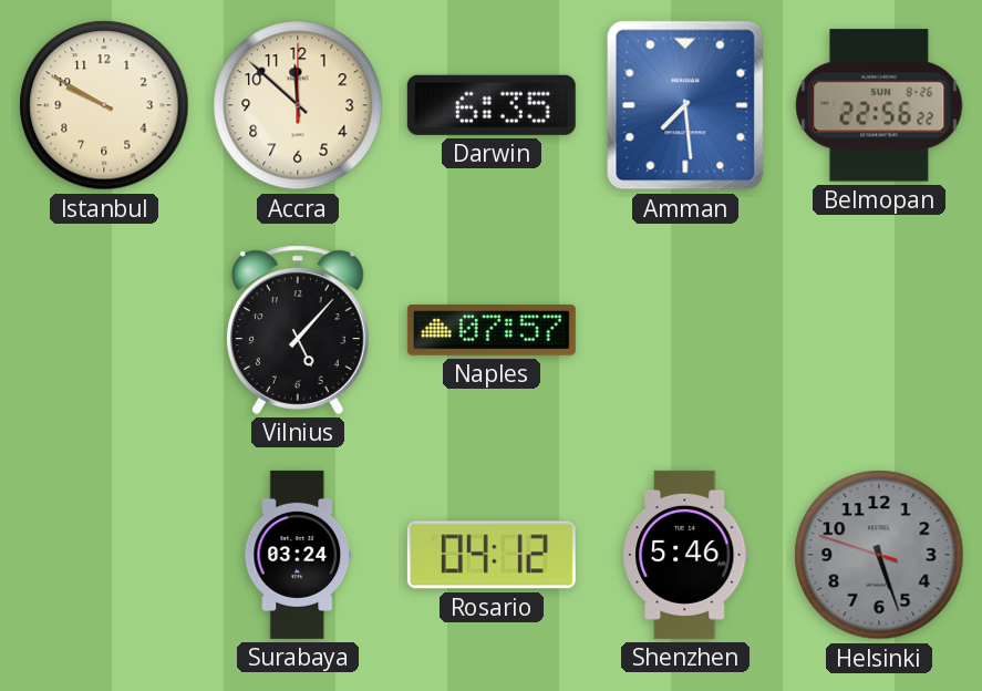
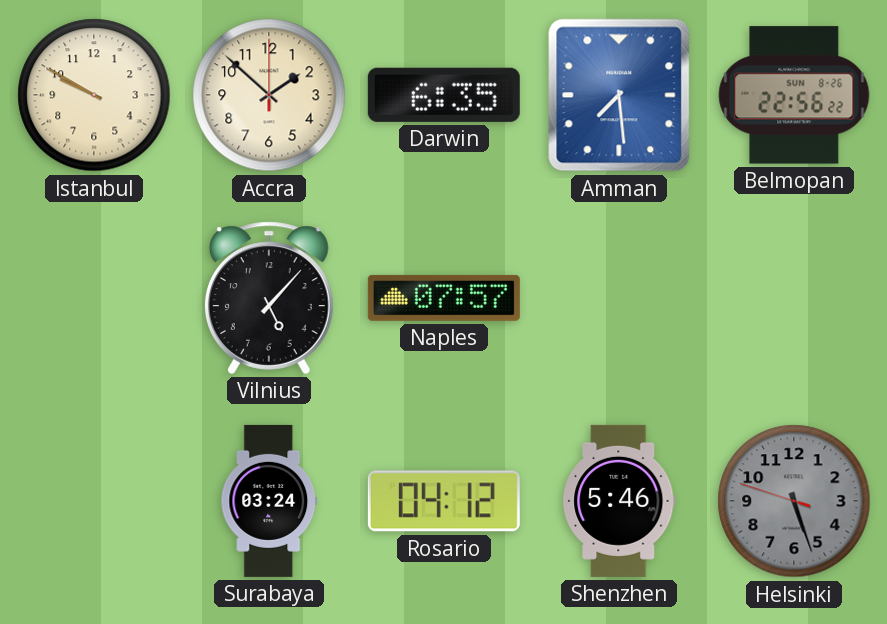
Accra: 11:52 -> 1:52 (269, 95)
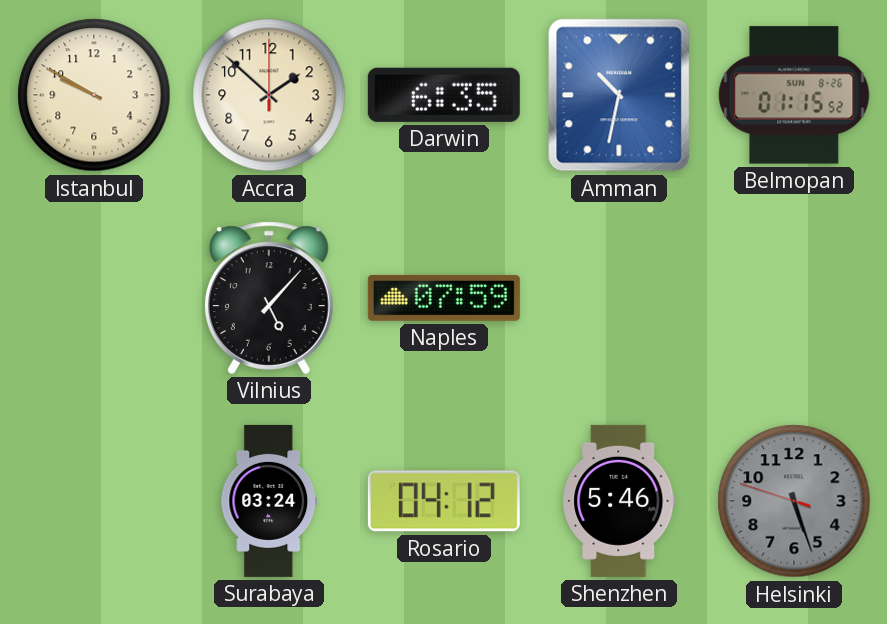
Amman: 7:29 -> 10:32 (619, 95)
Belmopan: 22:56 -> 01:15 (794, 95)
Naples: 07:57 -> 07:59 (444, 298)
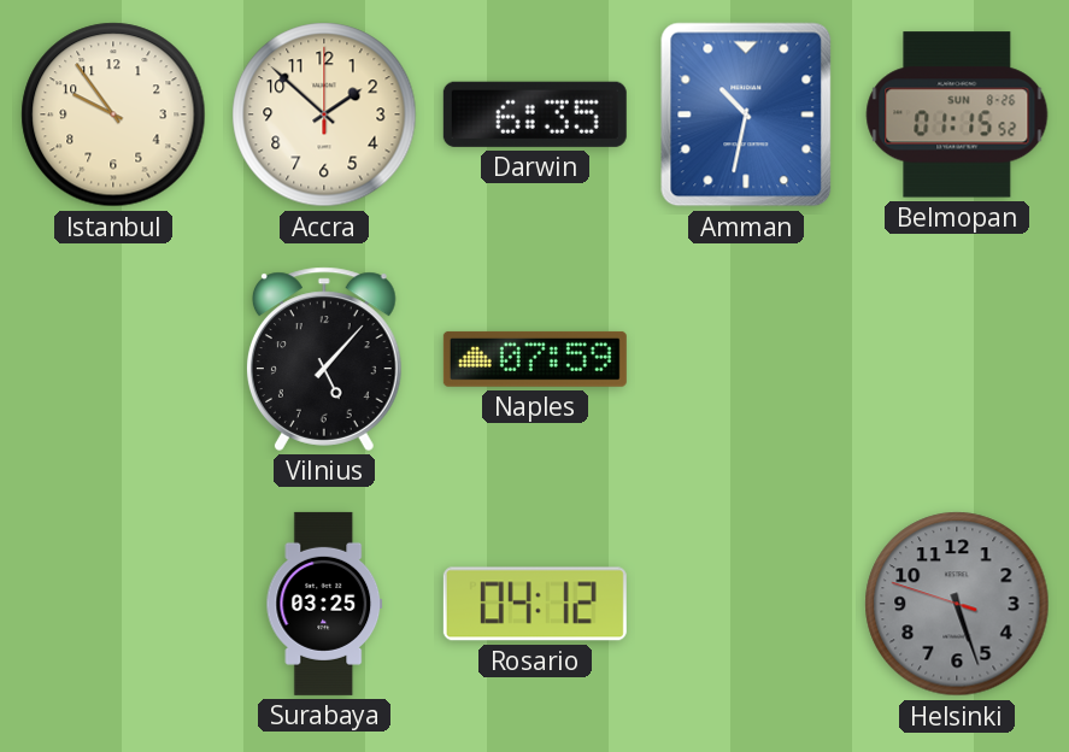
Istanbul: 9:50 -> 9:54 (113, 114)
Surabaya: 03:24 -> 03:25 (324, 604)
Shenzhen: 5:46 -> none (619, 501)
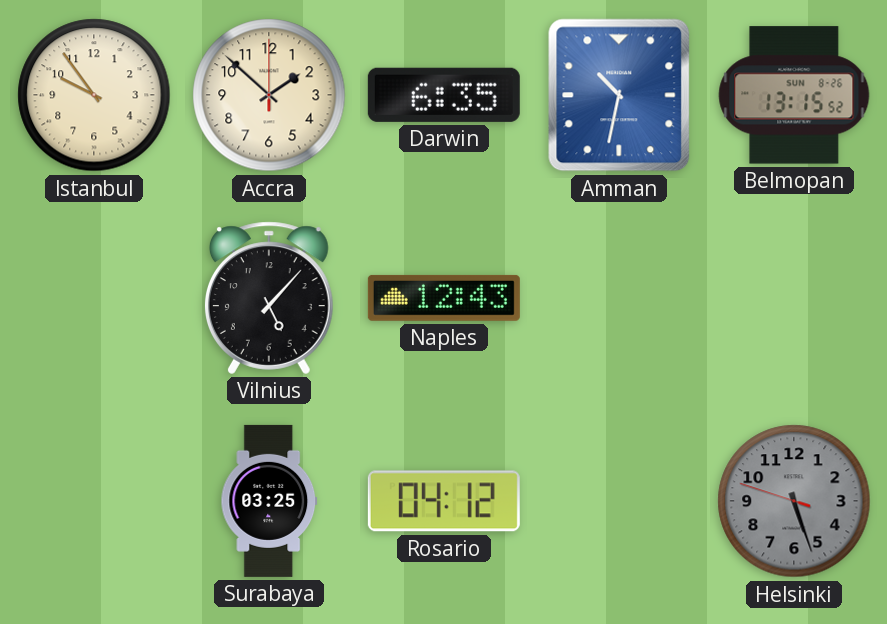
Belmopan: 01:15 -> 13:15 (794, 95)
Naples: 07:59 -> 12:43 (444, 298)
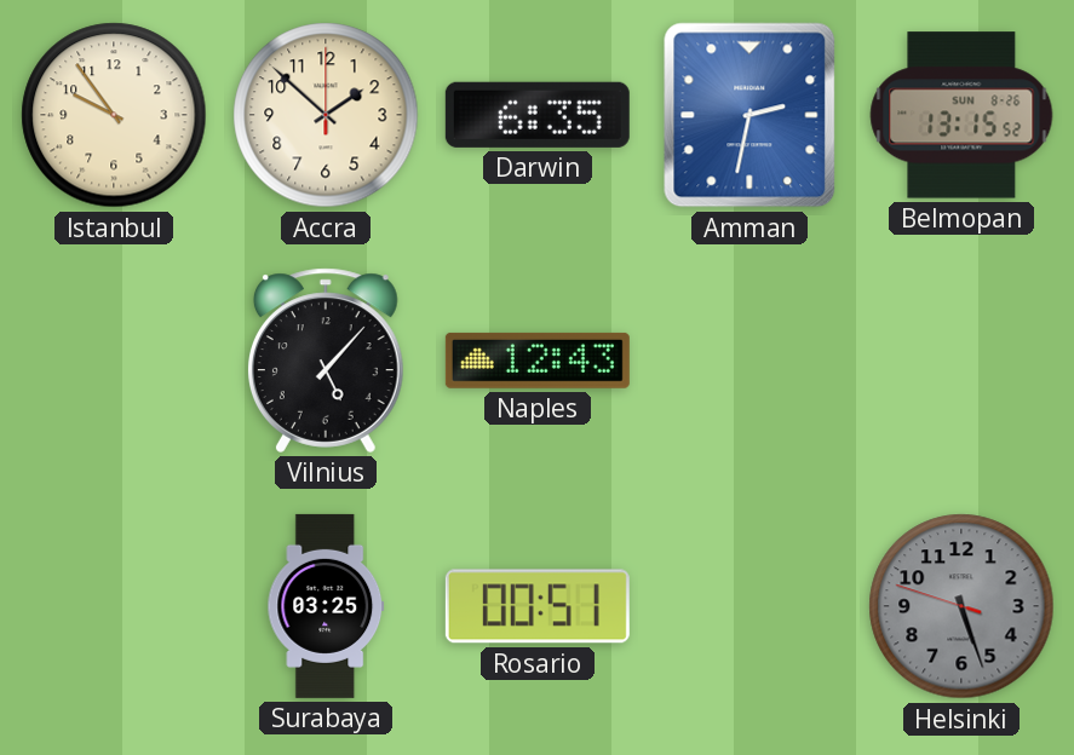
Amman: 10:32 -> 2:32 (749, 115)
Rosario: 04:12 -> 00:51 (538, 606)
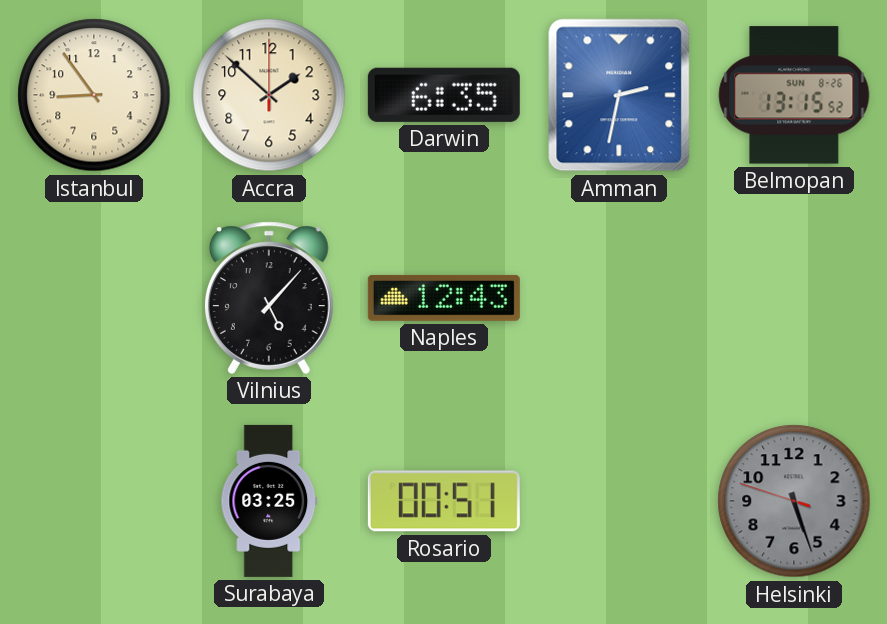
Istanbul: 9:54 -> 8:54 (94, 95)
